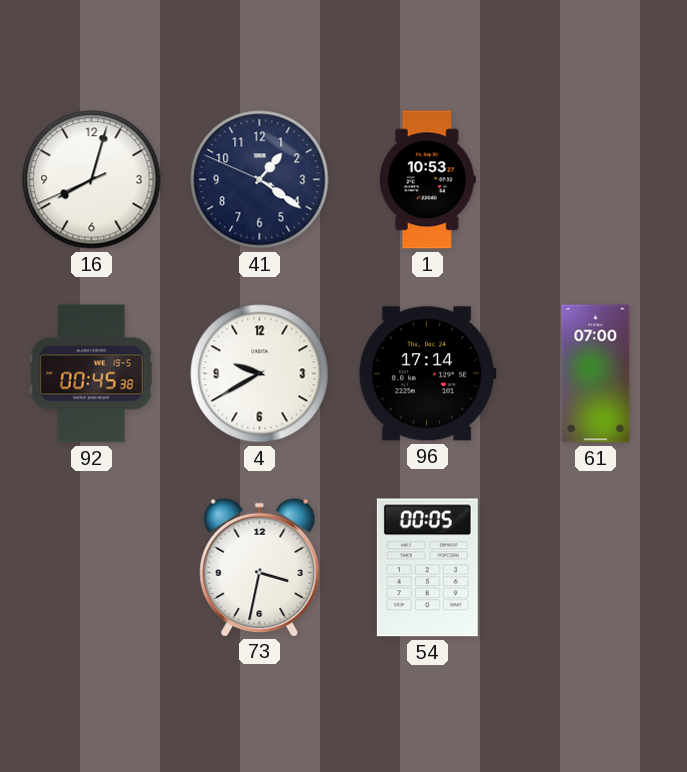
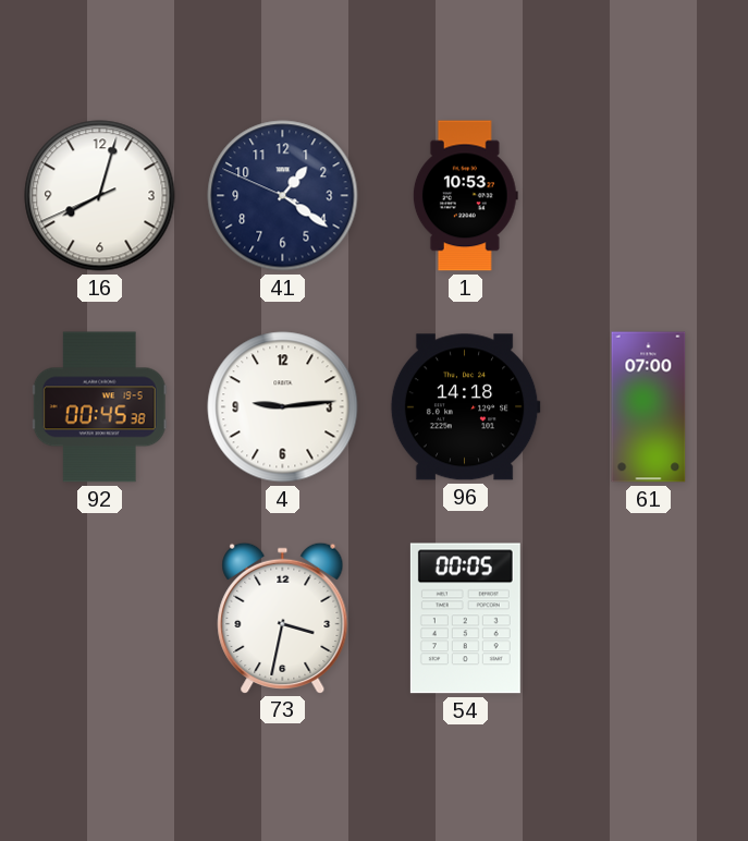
4: 9:40 -> 9:14 (283, 407)
96: 17:14 -> 14:18 (465, 407)
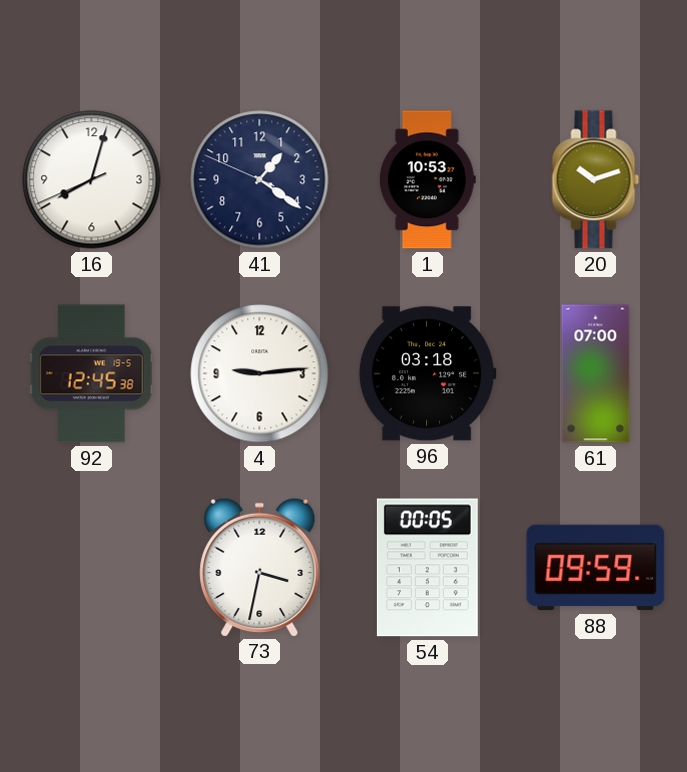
20: none -> 10:12 (596, 180)
92: 00:45 -> 12:45 (91, 374)
96: 14:18 -> 03:18 (427, 374)
88: none -> 09:59 (596, 568)
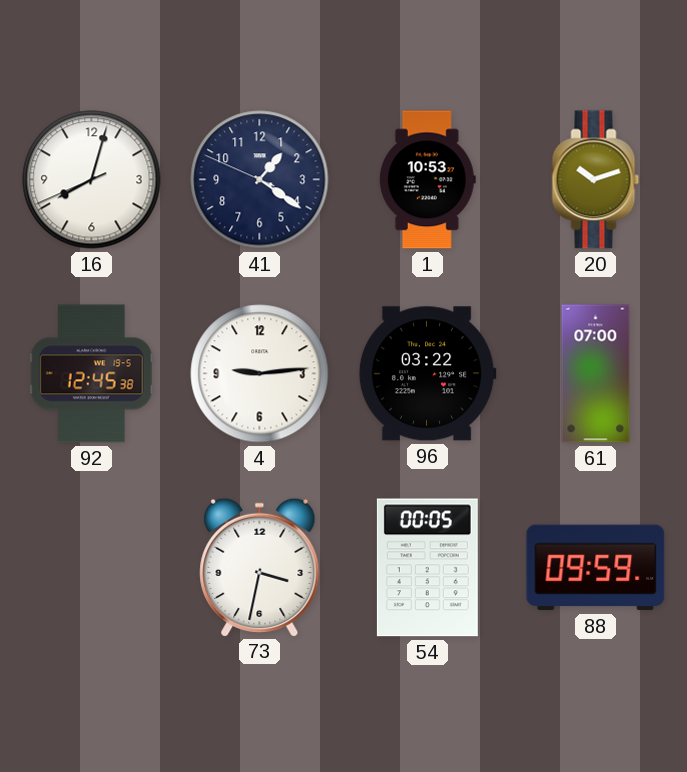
96: 03:18 -> 03:22 (427, 374)
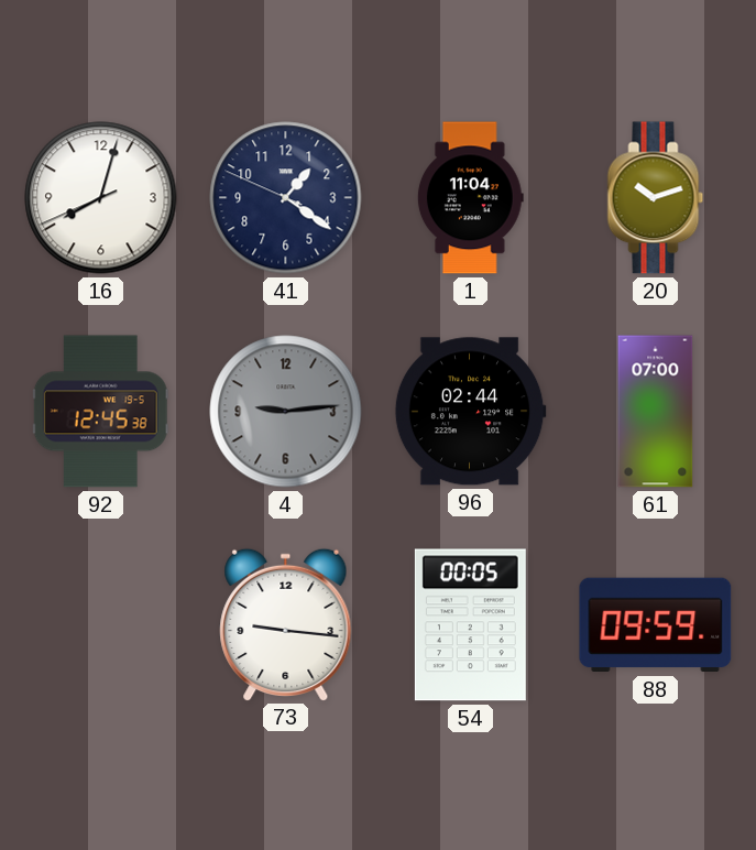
1: 10:53 -> 11:04 (470, 198)
4 dial: white -> grey (286, 412)
96: 03:22 -> 02:44 (470, 412)
73: 3:32 -> 9:16 (286, 624)
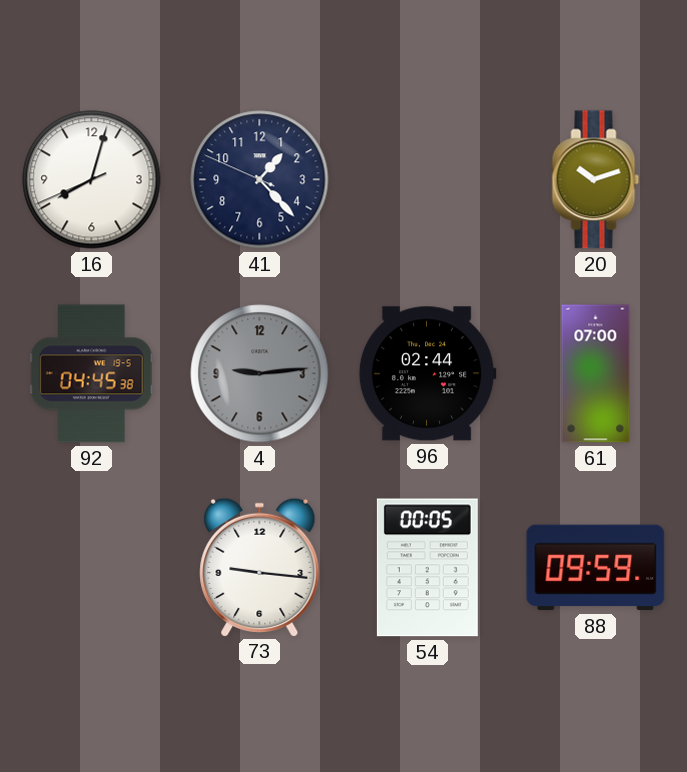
41: 1:20 -> 1:22 (260, 180)
1: 11:04 -> none (470, 198)
92: 12:45 -> 04:45 (91, 374)
